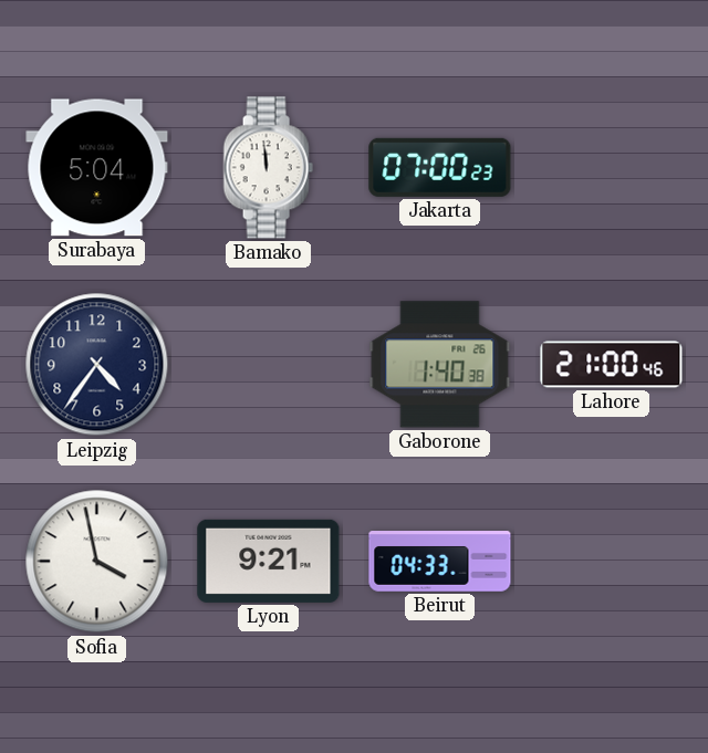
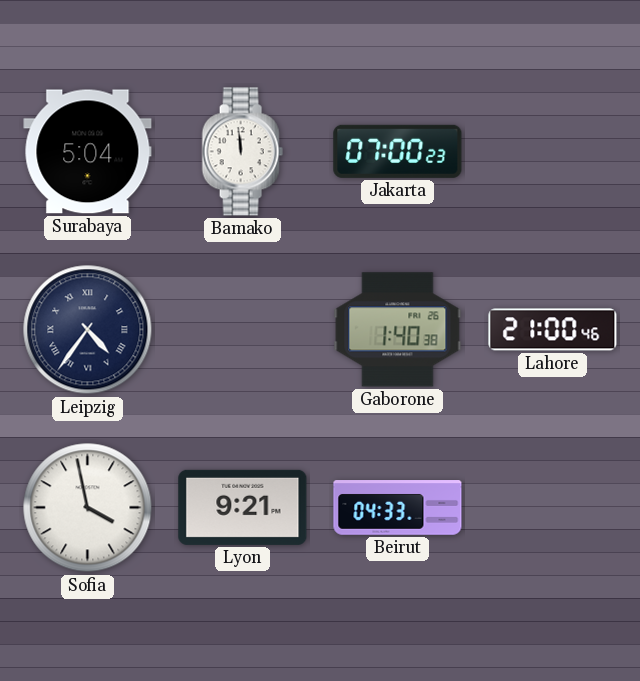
Leipzig numerals: Arabic -> Roman (88, 330)
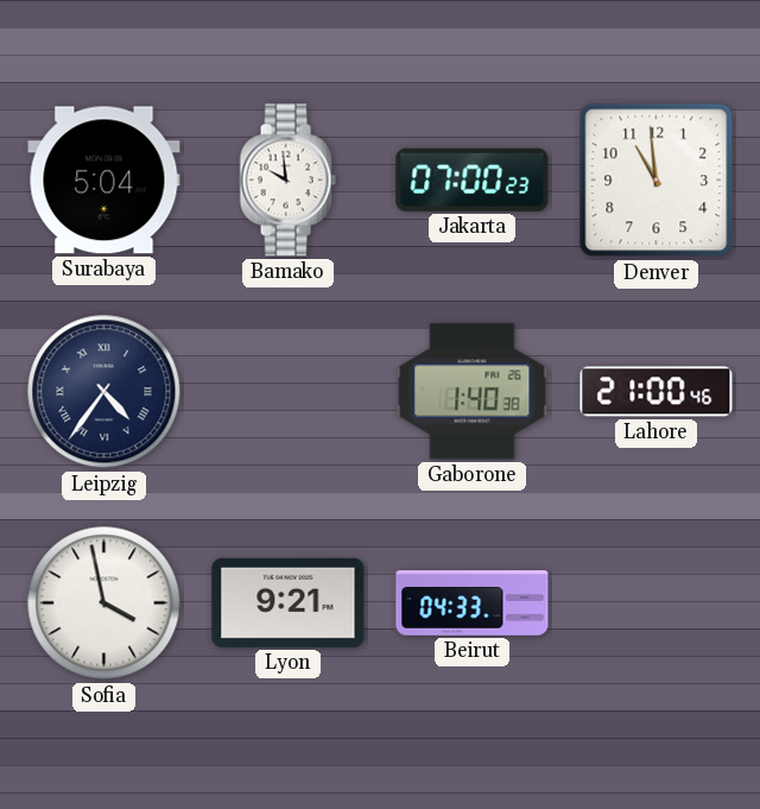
Bamako: 11:59 -> 9:59 (287, 181)
Denver: none -> 10:59 (657, 181)
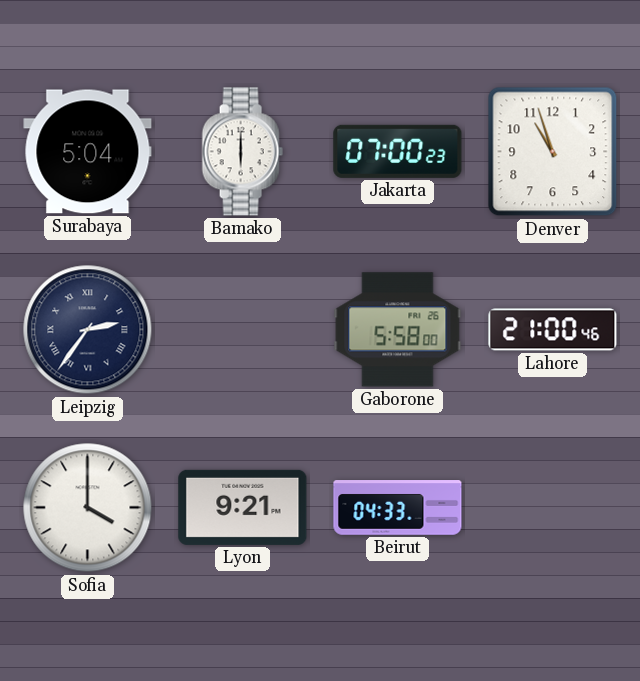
Bamako: 9:59 -> 6:00 (242, 152)
Denver: 10:59 -> 10:57 (553, 152)
Leipzig: 4:36 -> 2:36 (88, 330)
Gaborone: 1:40 -> 5:58 (398, 330)
Sofia: 3:58 -> 4:00 (88, 508)
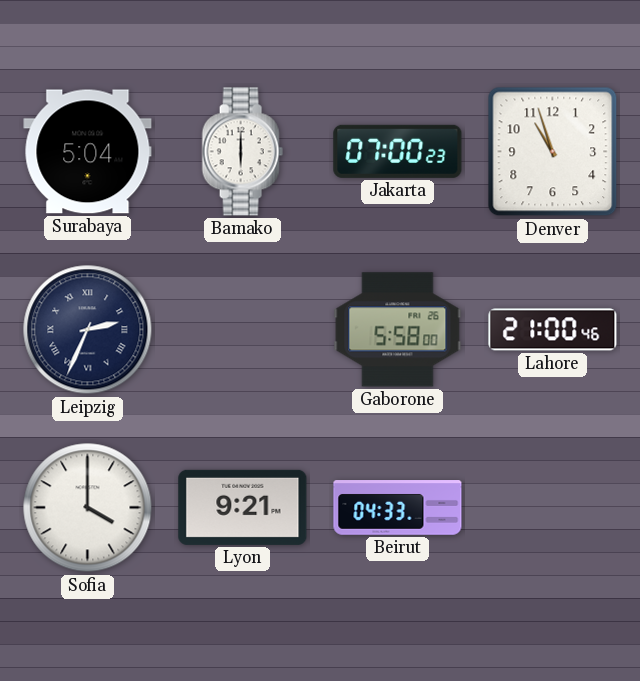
Leipzig: 2:36 -> 2:34 (88, 330)
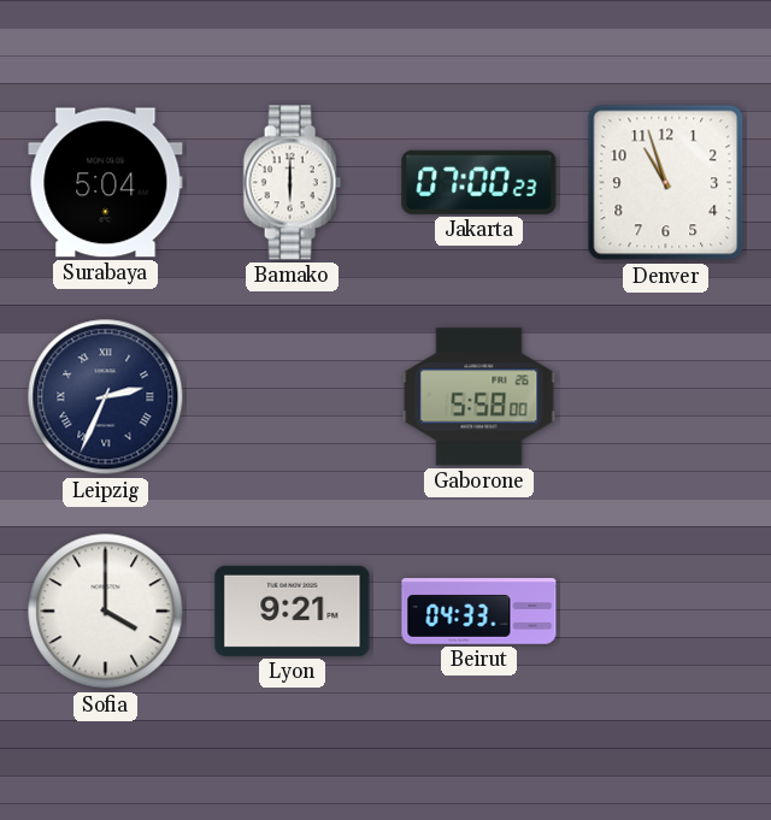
Lahore: 21:00 -> none (553, 330)
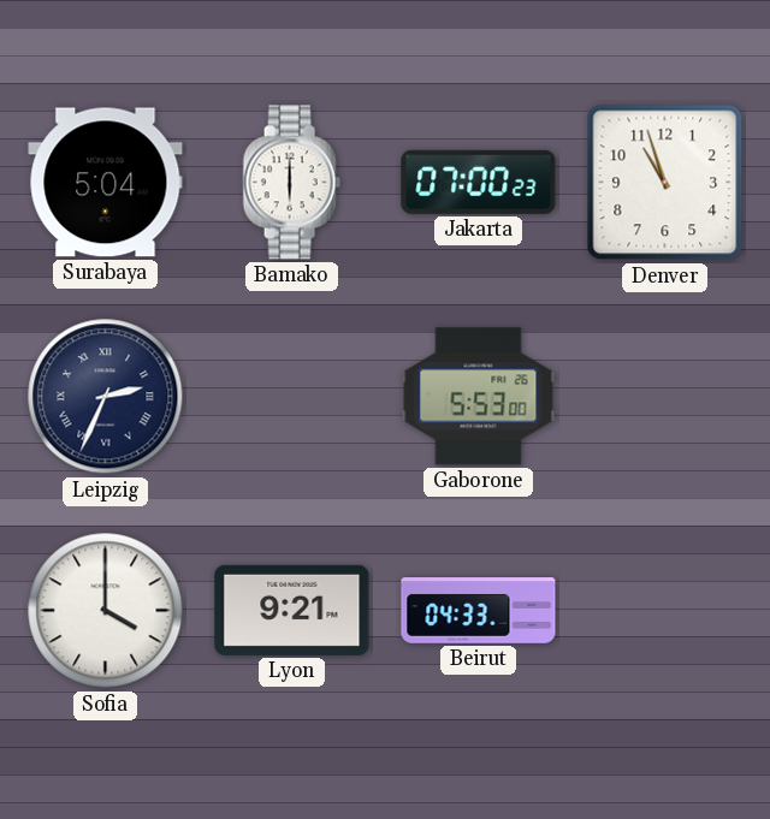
Gaborone: 5:58 -> 5:53 (479, 397)
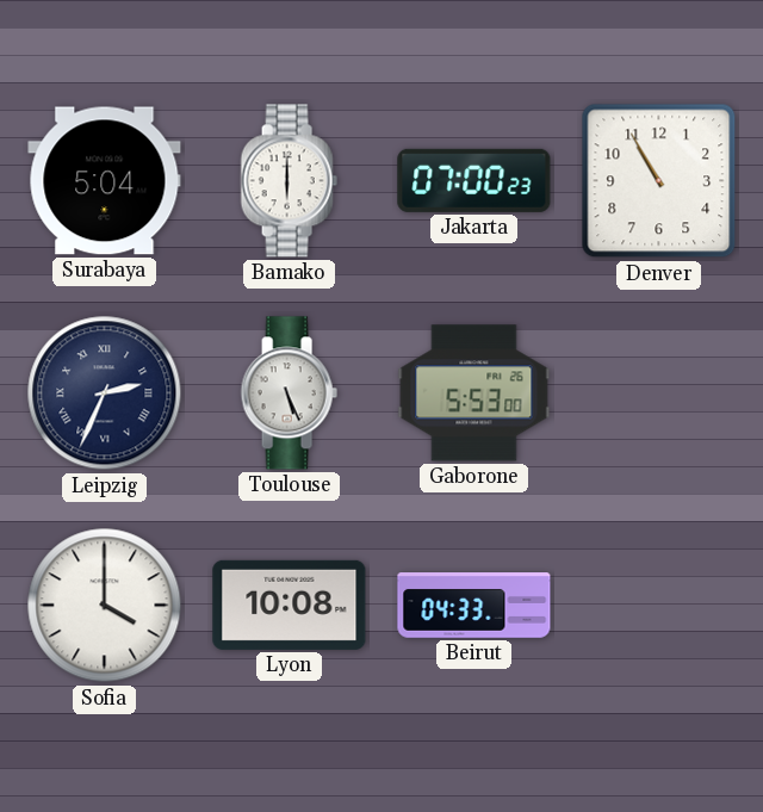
Denver: 10:57 -> 10:55 (659, 181)
Toulouse: none -> 5:26 (289, 393)
Lyon: 9:21 -> 10:08 (290, 605)
